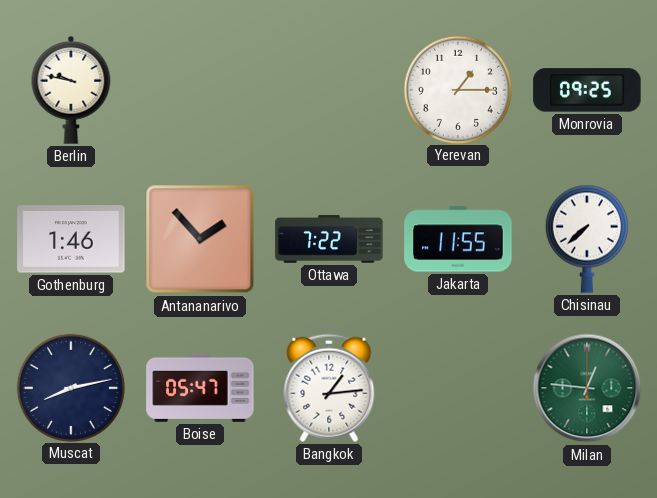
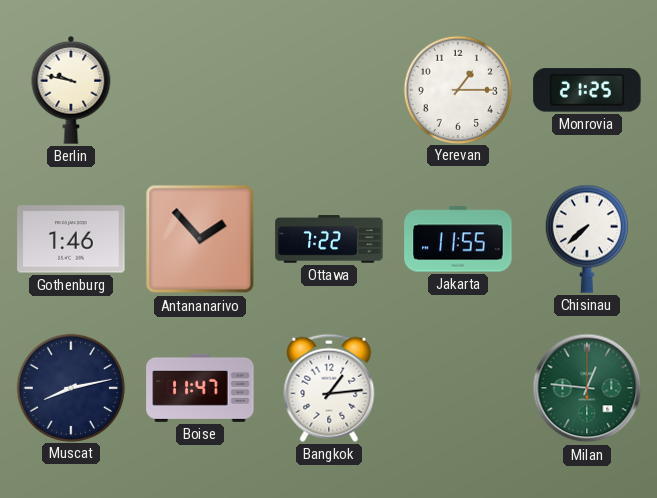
Monrovia: 09:25 -> 21:25 (587, 90)
Boise: 05:47 -> 11:47 (200, 388)
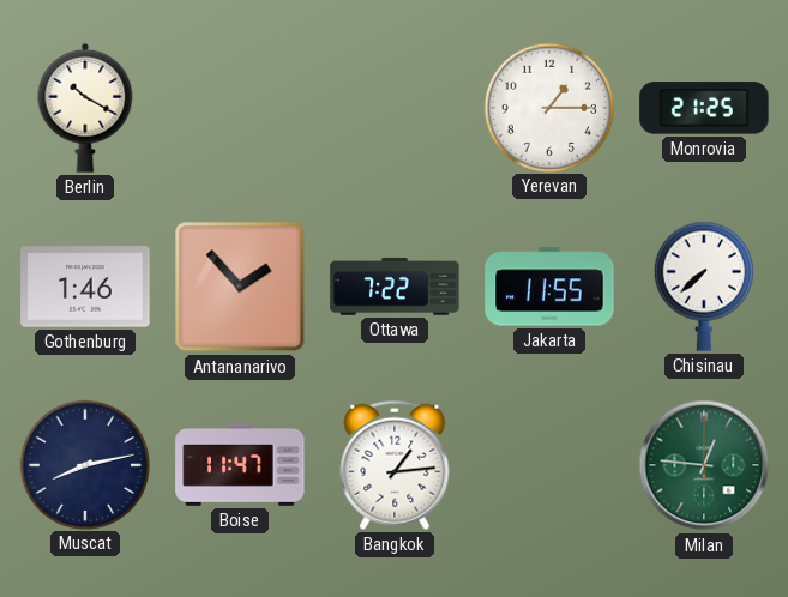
Berlin: 9:47 -> 10:20 (85, 108)
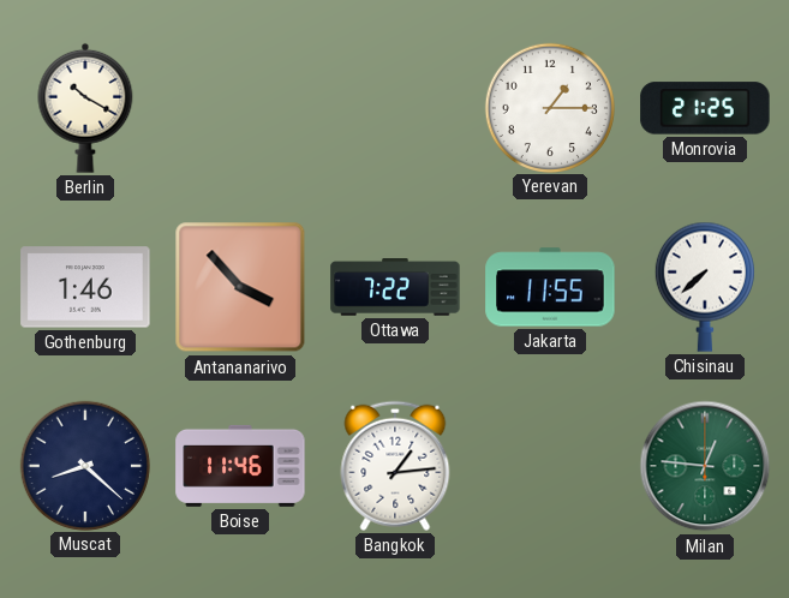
Antananarivo: 1:53 -> 3:53 (240, 287)
Muscat: 8:13 -> 8:22 (84, 465)
Boise: 11:47 -> 11:46 (240, 466)
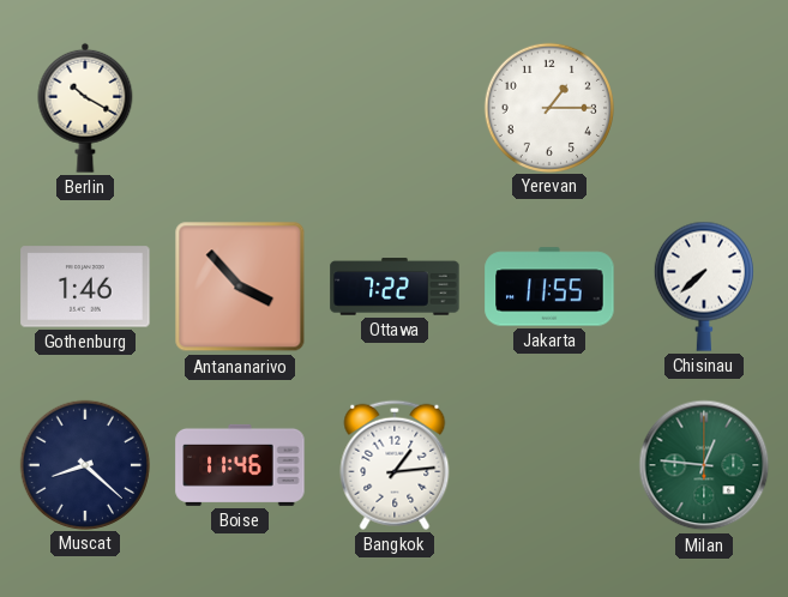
Monrovia: 21:25 -> none (705, 108)
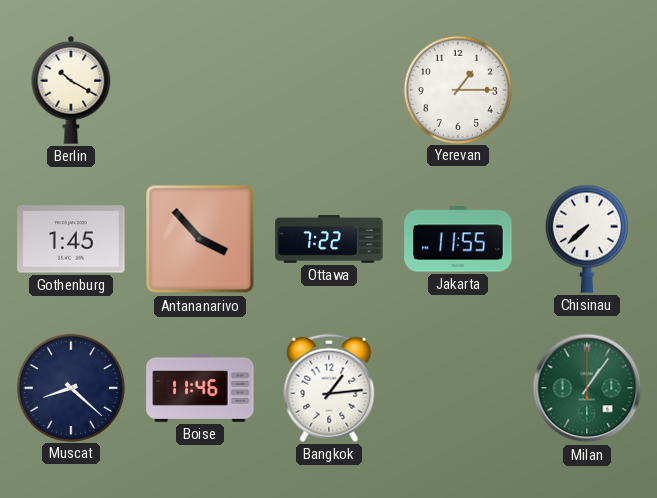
Gothenburg: 1:46 -> 1:45 (71, 239)
Milan: 12:46 -> 1:06 (587, 388)
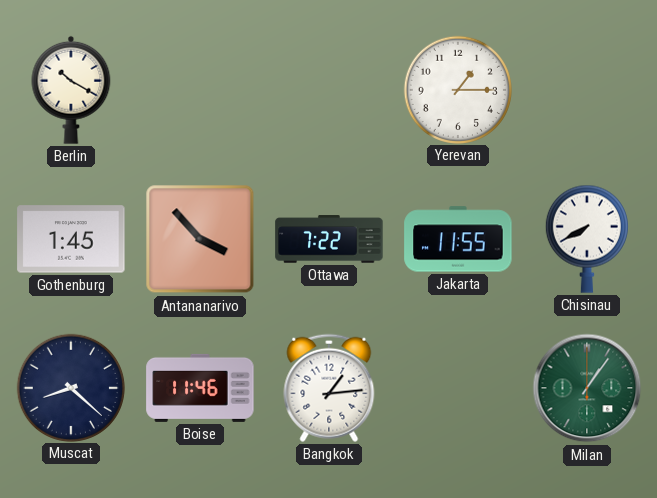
Chisinau: 7:38 -> 7:40 (587, 239)
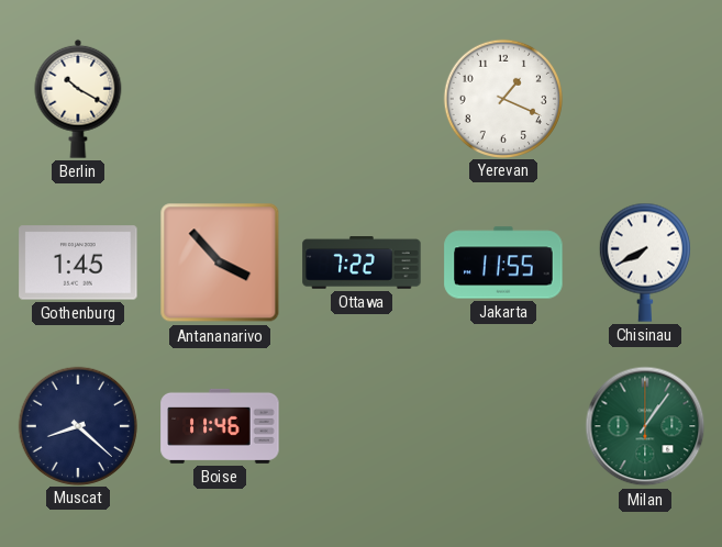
Yerevan: 1:15 -> 1:19 (502, 98)
Bangkok: 1:14 -> none (329, 388)
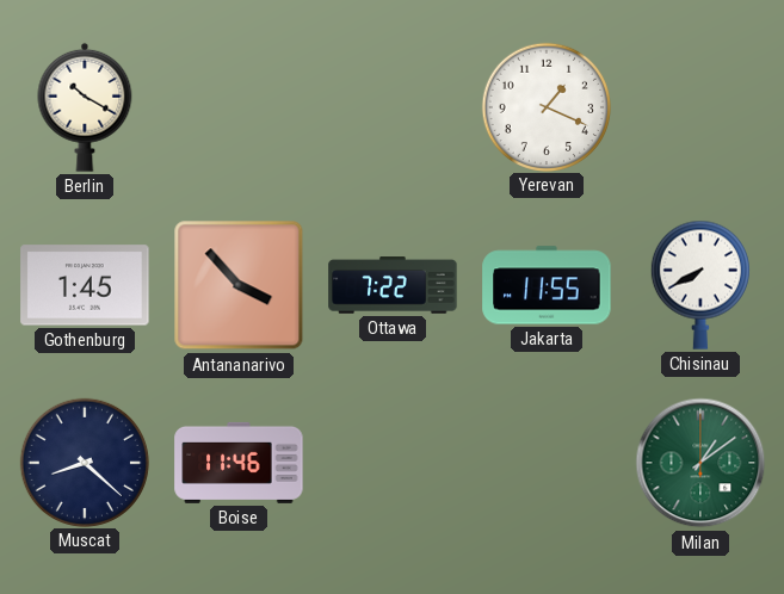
Milan: 1:06 -> 1:09 (700, 463)
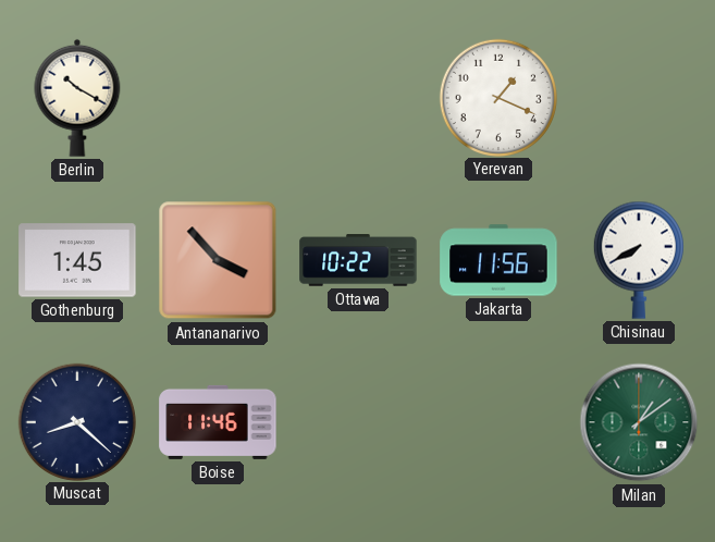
Ottawa: 7:22 -> 10:22 (358, 260)
Jakarta: 11:55 -> 11:56 (498, 260)
